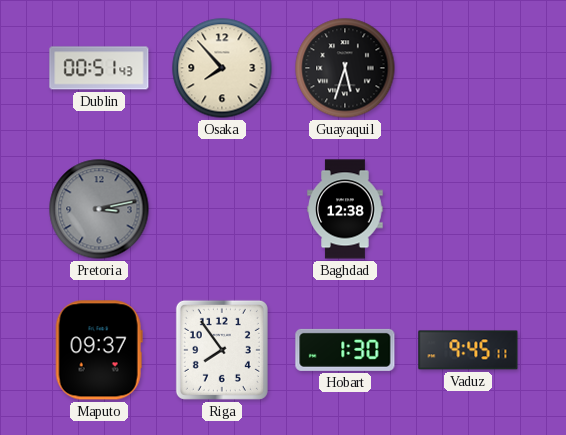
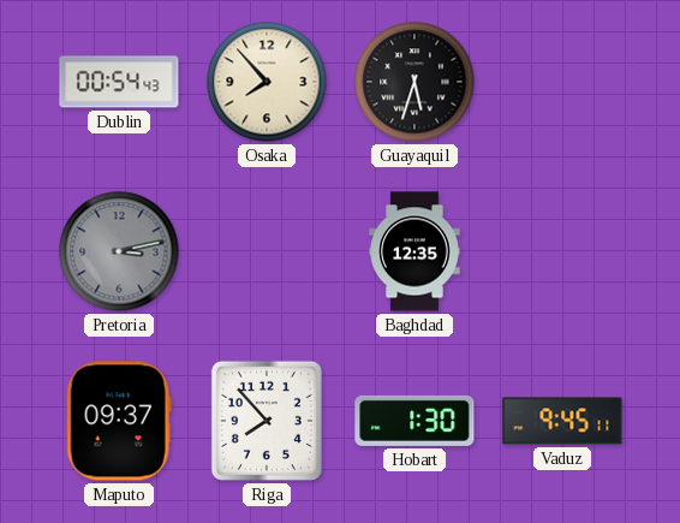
Dublin: 00:51 -> 00:54 (119, 82)
Baghdad: 12:38 -> 12:35 (414, 251)
Riga: 7:54 -> 7:53 (267, 421)
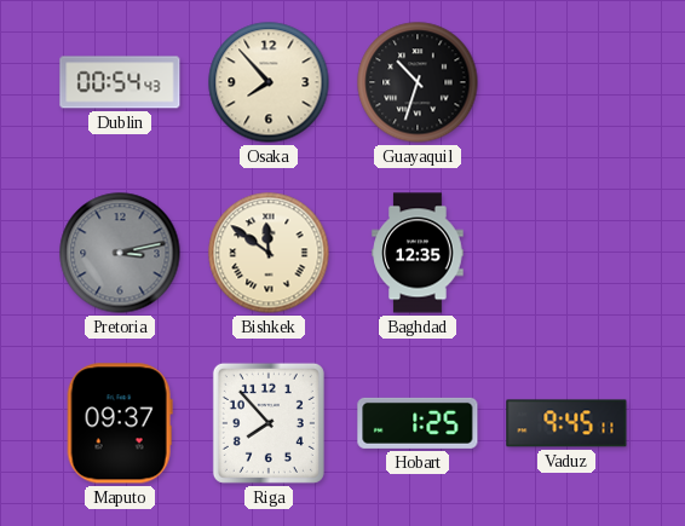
Guayaquil: 5:33 -> 10:33 (418, 82)
Bishkek: none -> 11:51 (269, 253)
Hobart: 1:30 -> 1:25 (418, 423)
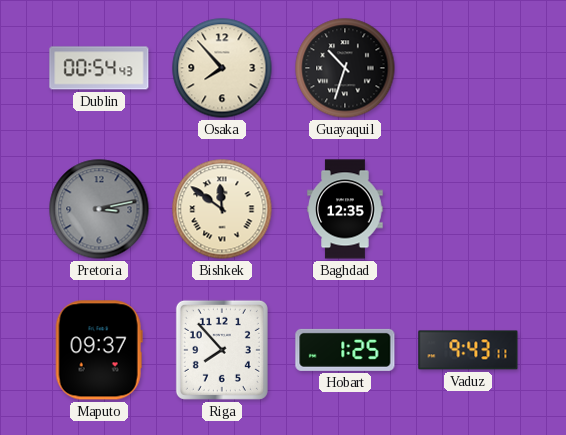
Vaduz: 9:45 -> 9:43 (468, 350)
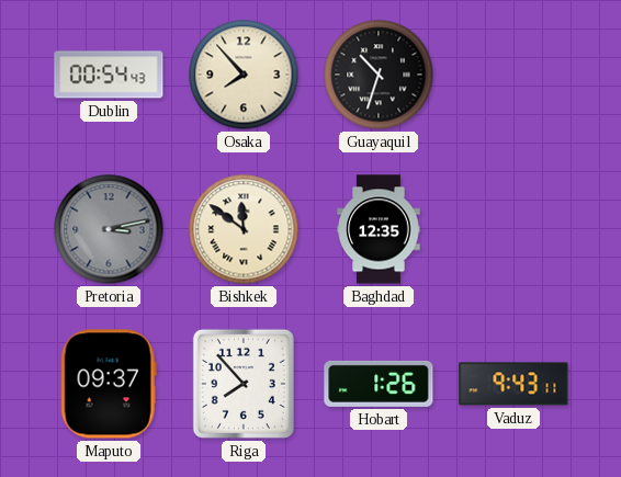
Hobart: 1:25 -> 1:26 (379, 384)
